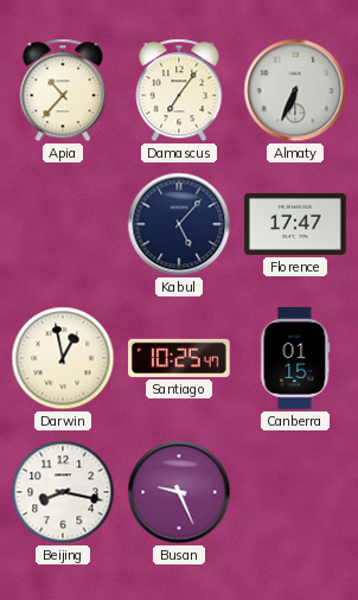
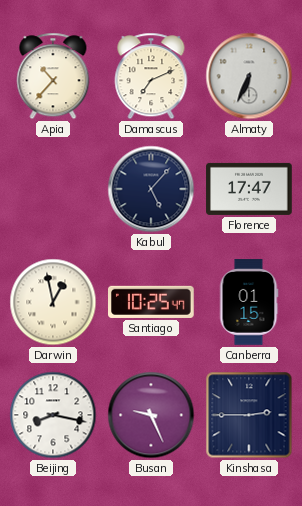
Damascus: 7:06 -> 7:11 (151, 76)
Kinshasa: none -> 2:45 (249, 415)
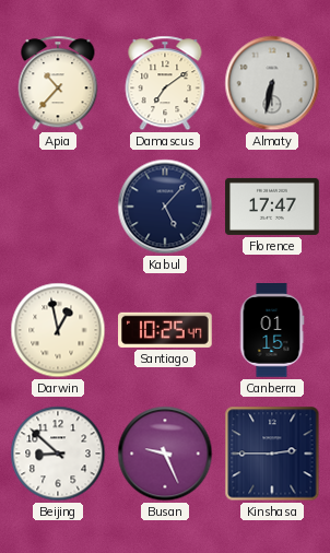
Damascus: 7:11 -> 7:09 (165, 83)
Almaty: 6:34 -> 6:32 (272, 83)
Beijing: 8:17 -> 8:52 (58, 454)
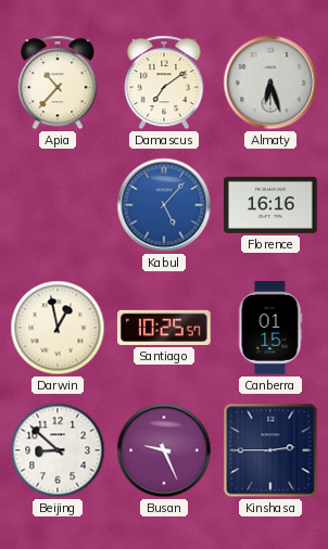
Almaty: 6:32 -> 6:27 (270, 82)
Kabul dial: navy -> blue (164, 205)
Florence: 17:47 -> 16:16 (270, 205)
Santiago: 10:25:47 -> 10:25:57 (165, 328)
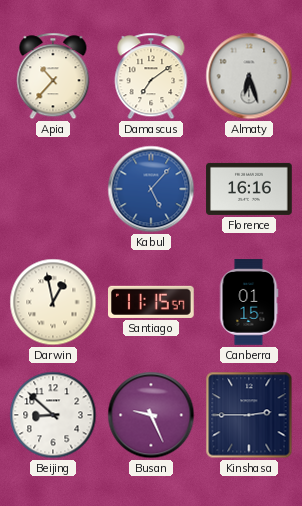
Santiago: 10:25 -> 11:15 (152, 302)
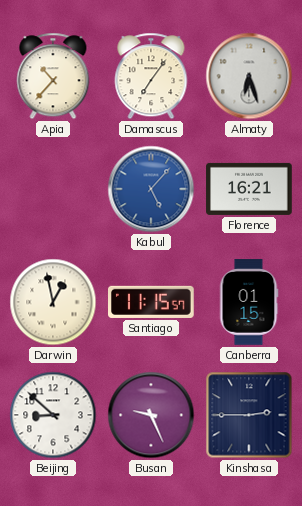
Damascus: 7:09 -> 7:06 (151, 76)
Florence: 16:16 -> 16:21 (249, 189)
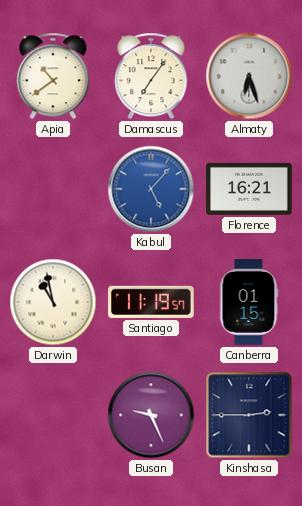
Apia: 10:37 -> 10:39 (53, 76)
Darwin: 12:58 -> 10:58 (53, 302)
Santiago: 11:15 -> 11:19 (152, 302)
Beijing: 8:52 -> none (53, 415)
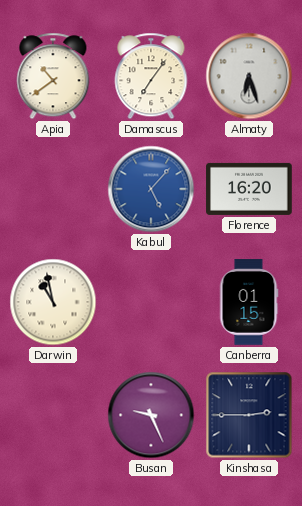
Florence: 16:21 -> 16:20 (249, 189)
Santiago: 11:19 -> none (152, 302)
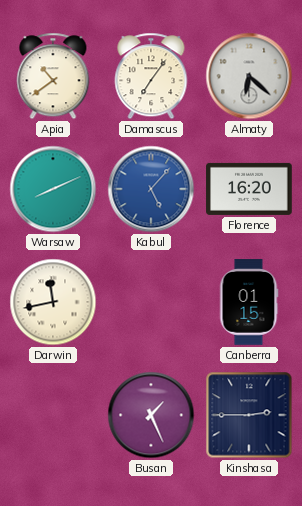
Almaty: 6:27 -> 6:22 (249, 76)
Warsaw: none -> 8:11 (53, 189)
Darwin: 10:58 -> 11:43 (53, 302)
Busan: 9:26 -> 1:26 (151, 415)
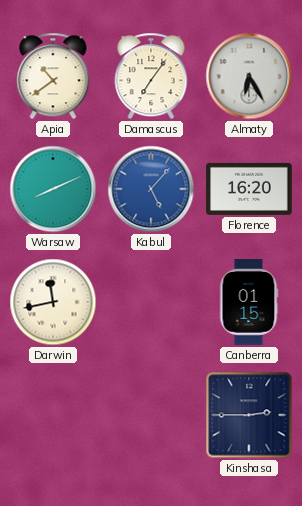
Almaty: 6:22 -> 6:25 (249, 76)
Busan: 1:26 -> none (151, 415)
